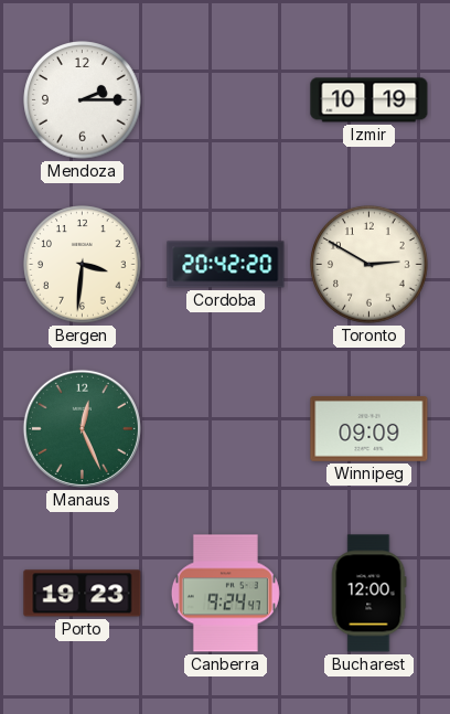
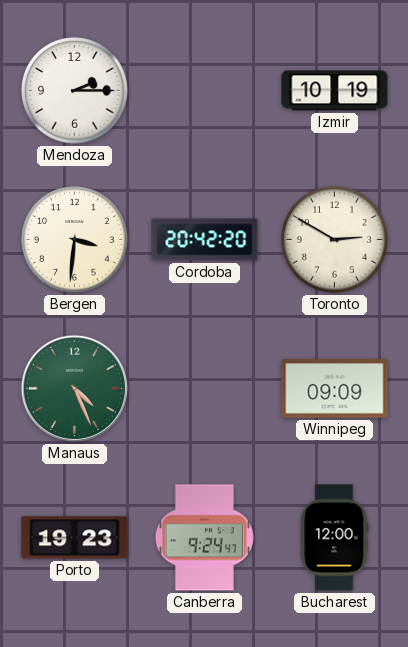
Manaus: 12:26 -> 4:26 (74, 388)
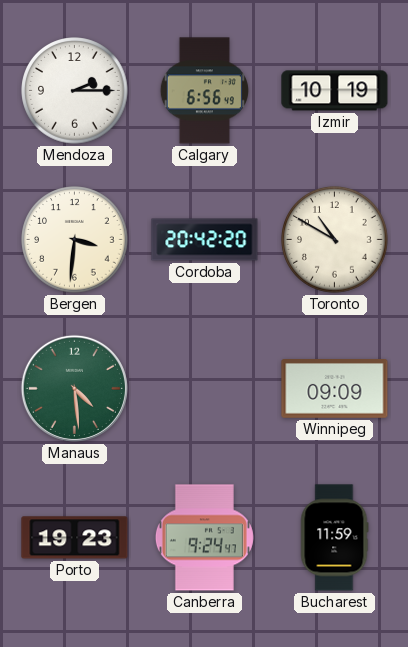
Calgary: none -> 6:56 (204, 91)
Toronto: 2:50 -> 10:50 (335, 240)
Manaus: 4:26 -> 4:29 (74, 388)
Bucharest: 12:00 -> 11:59 (334, 538)
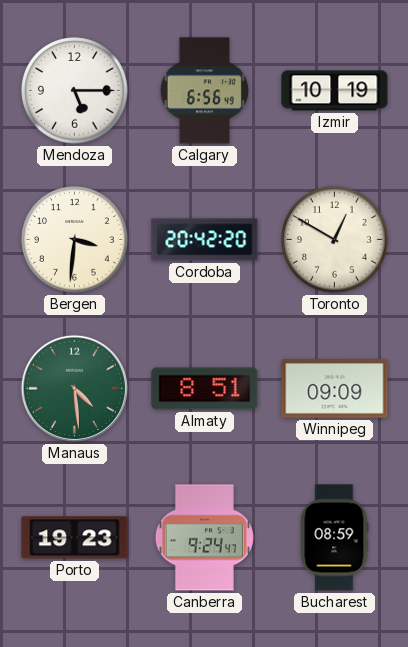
Mendoza: 2:15 -> 5:15 (75, 91)
Toronto: 10:50 -> 12:50 (335, 240)
Almaty: none -> 8:51 (205, 389)
Bucharest: 11:59 -> 08:59 (334, 538)
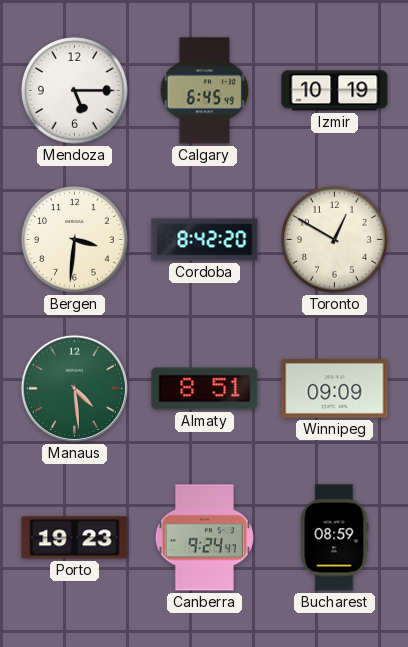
Calgary: 6:56 -> 6:45 (204, 91)
Cordoba: 20:42 -> 8:42 (205, 240)
